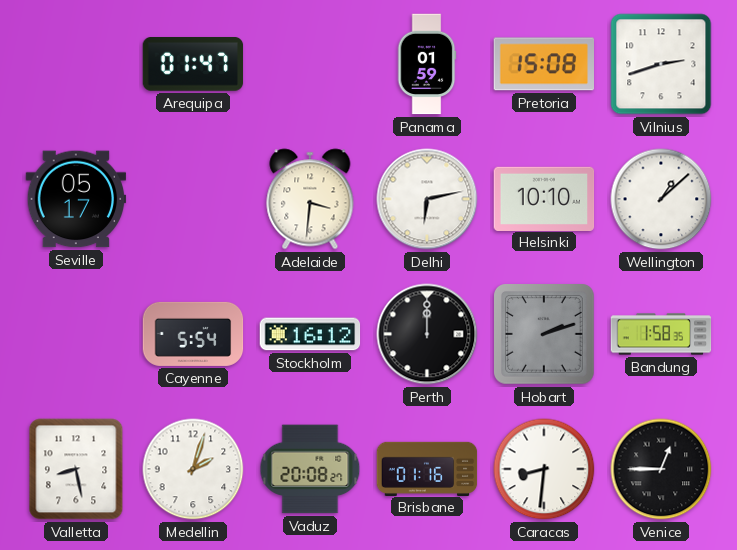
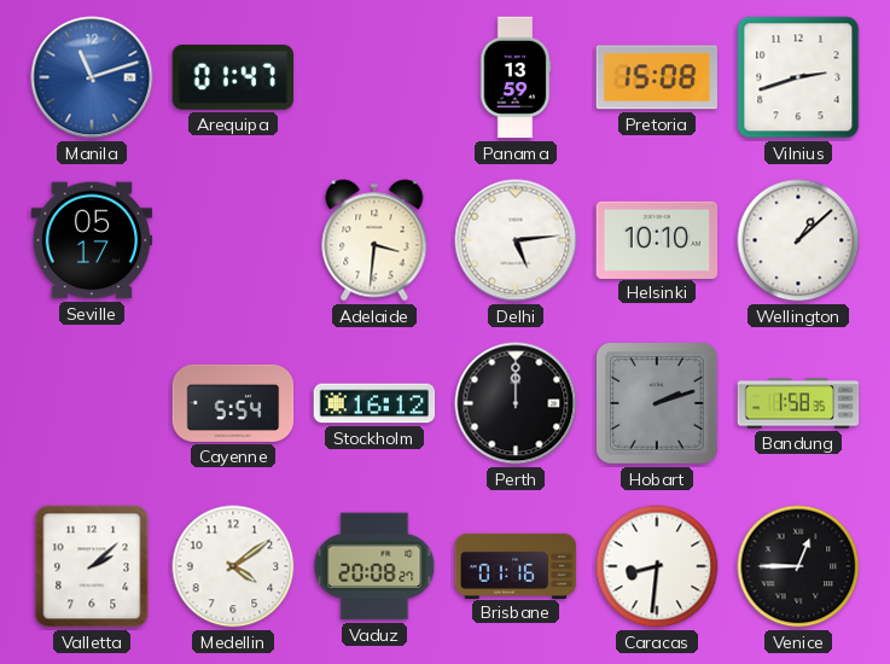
Manila: none -> 11:12 (92, 77)
Panama: 01:59 -> 13:59 (516, 77)
Delhi: 6:13 -> 5:14 (516, 240)
Valletta: 8:28 -> 2:08 (92, 566)
Medellin: 2:03 -> 4:09 (233, 566)
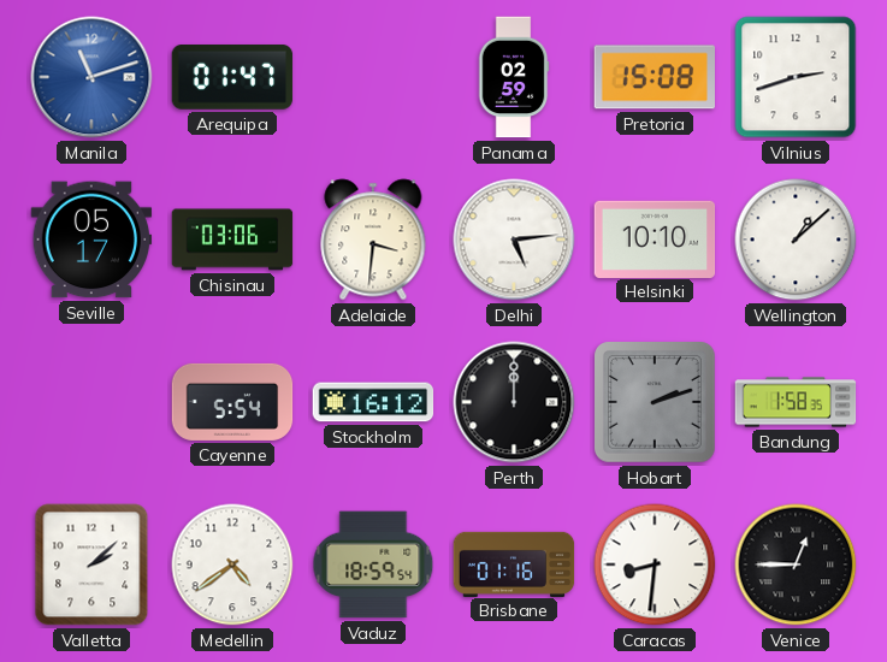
Panama: 13:59 -> 02:59 (514, 77)
Chisinau: none -> 03:06 (232, 240)
Medellin: 4:09 -> 4:39 (232, 565)
Vaduz: 20:08 -> 18:59 (373, 565)
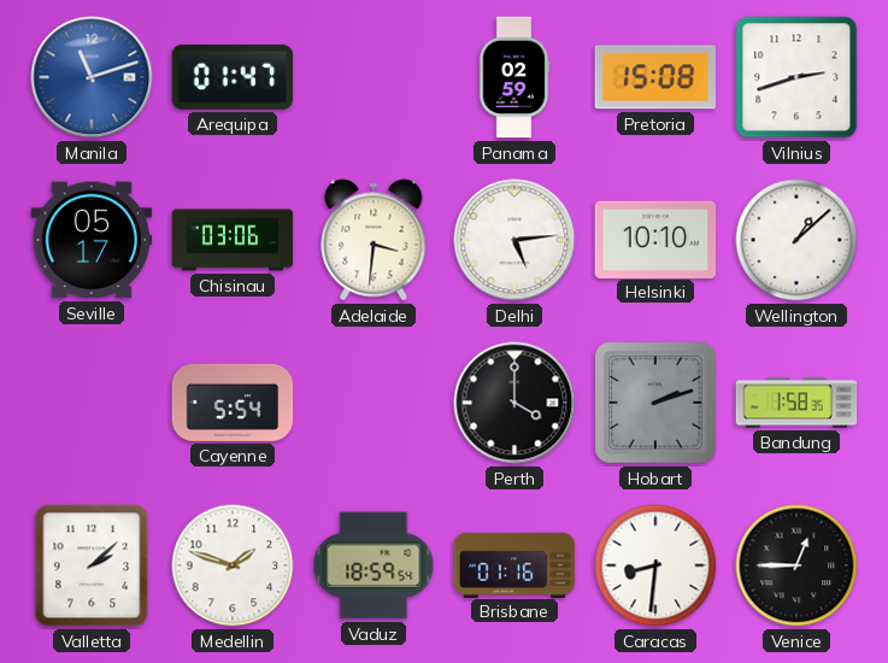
Stockholm: 16:12 -> none (373, 402)
Perth: 12:00 -> 4:00 (514, 403)
Medellin: 4:39 -> 1:48 (233, 565)
